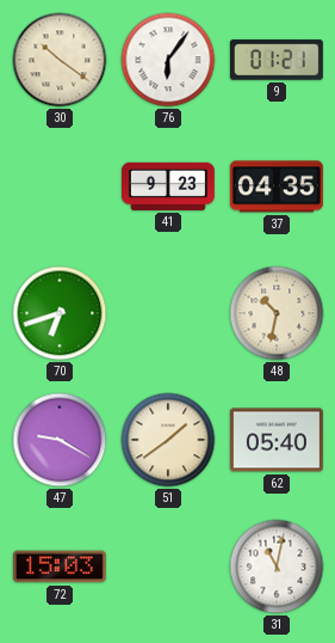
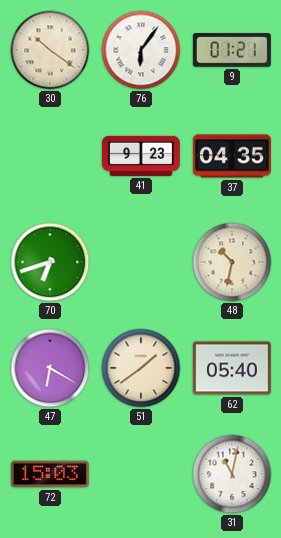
47: 9:20 -> 6:20 (50, 368)
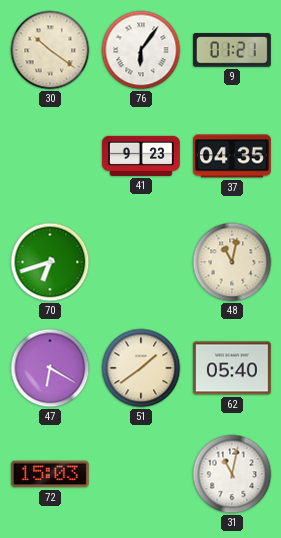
48: 10:32 -> 11:02 (232, 262)
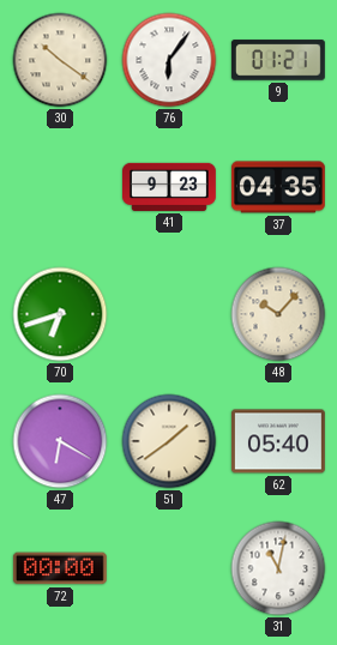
48: 11:02 -> 10:07 (278, 314)
72: 15:03 -> 00:00 (60, 568)
